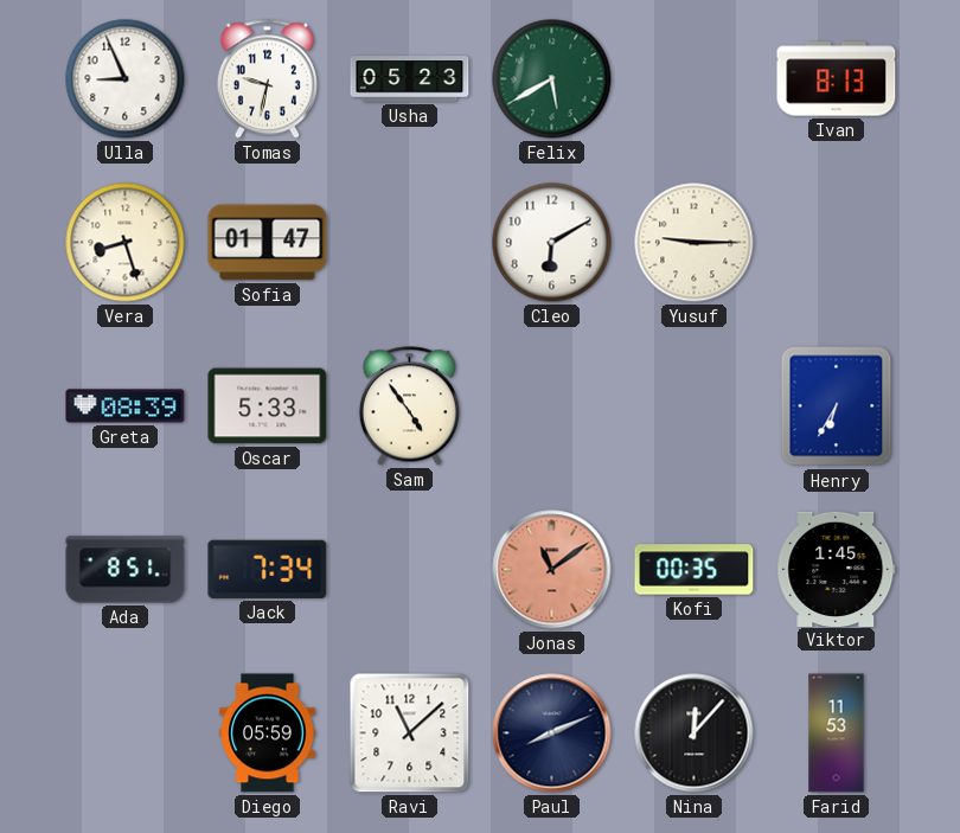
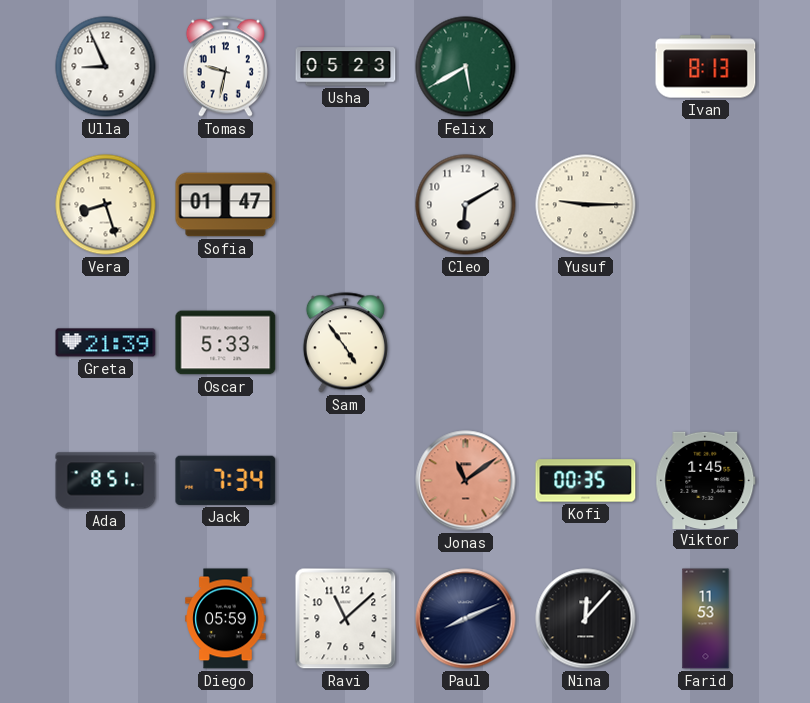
Greta: 08:39 -> 21:39 (106, 343)
Henry: 6:35 -> none (837, 406)
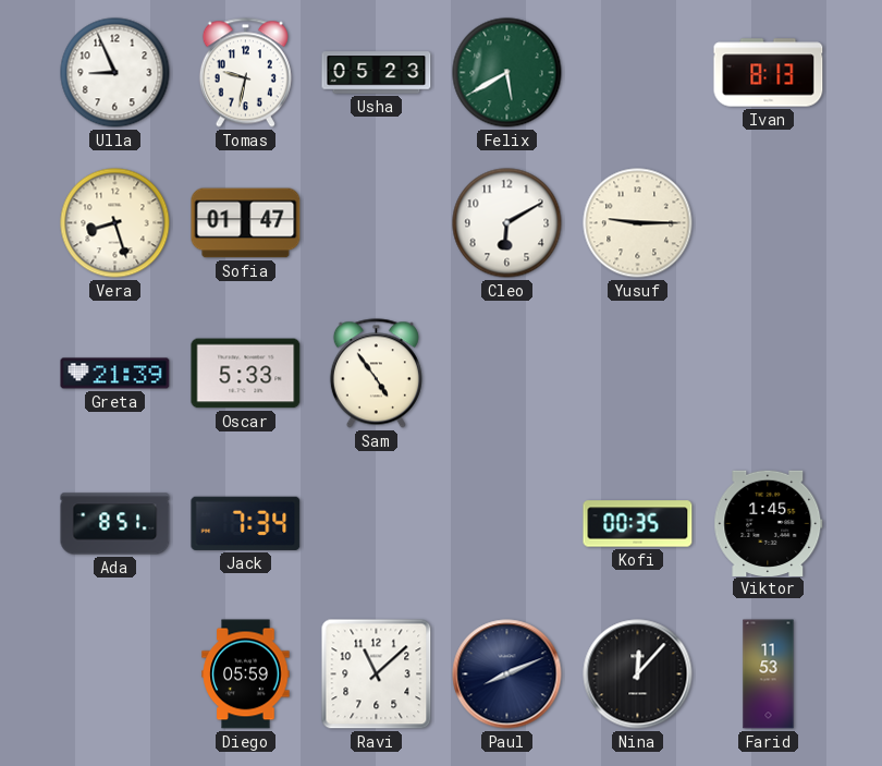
Jonas: 11:09 -> none (466, 481)
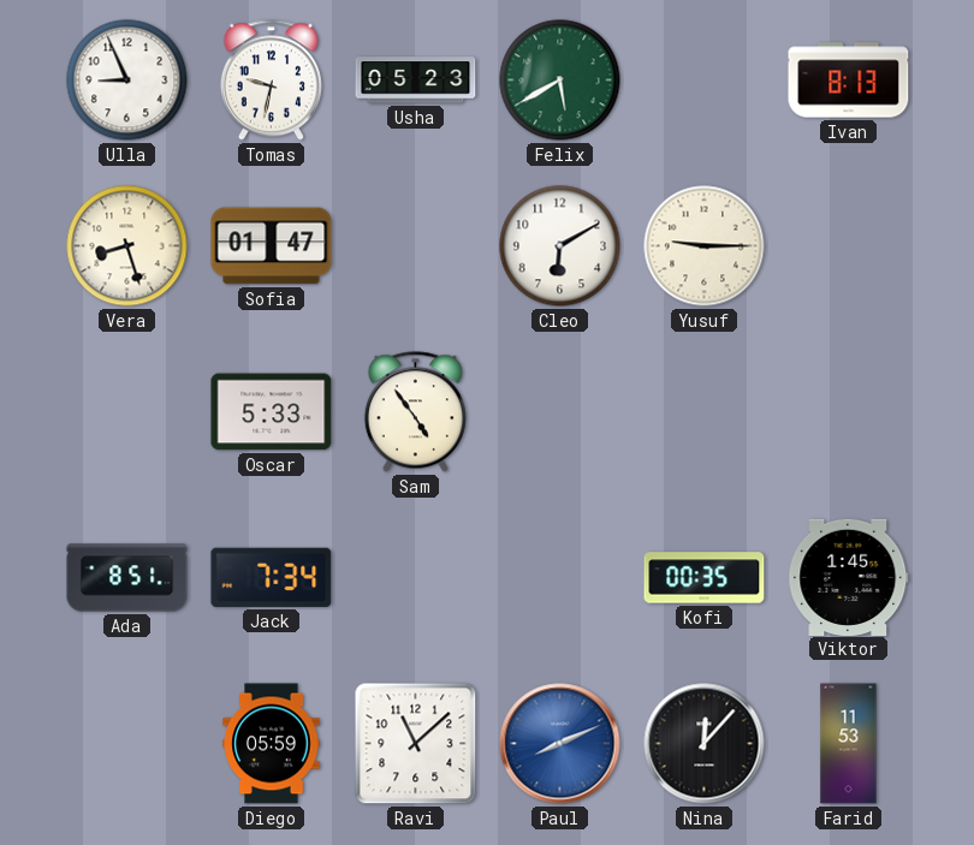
Greta: 21:39 -> none (115, 374)
Paul dial: navy -> blue (560, 744)
